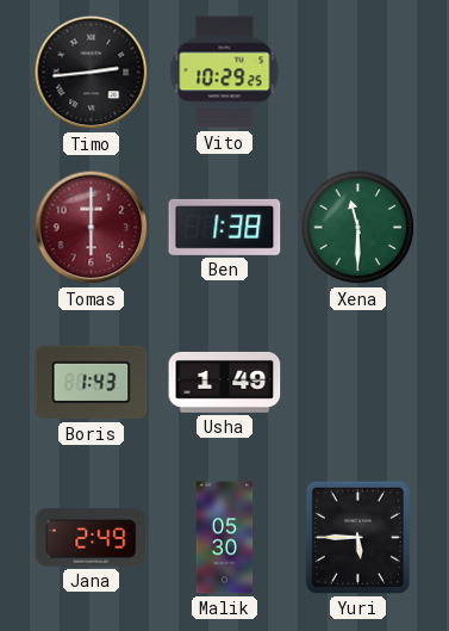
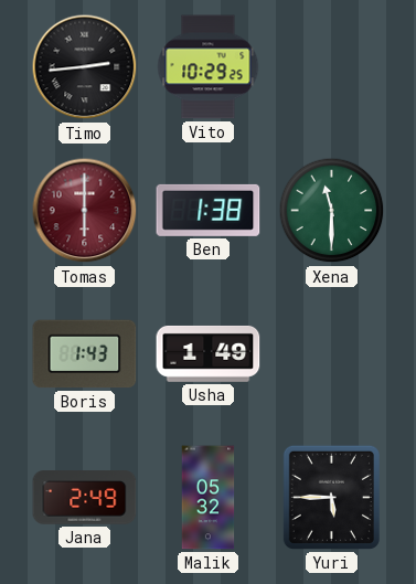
Malik: 05:30 -> 05:32 (209, 498)
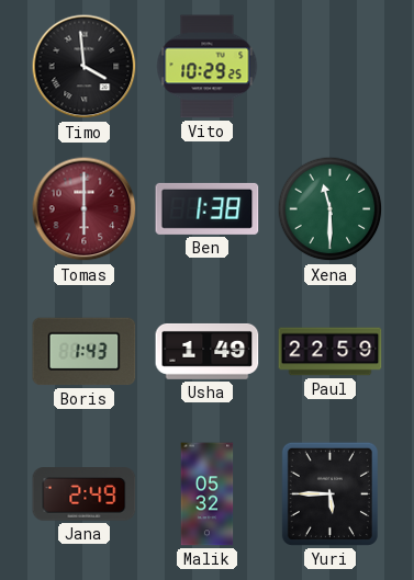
Timo: 2:44 -> 3:59 (85, 67)
Paul: none -> 22:59 (331, 352)
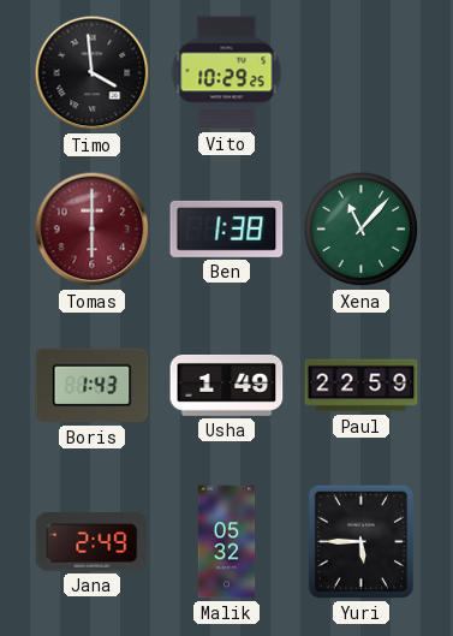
Xena: 11:30 -> 11:07 (362, 230)
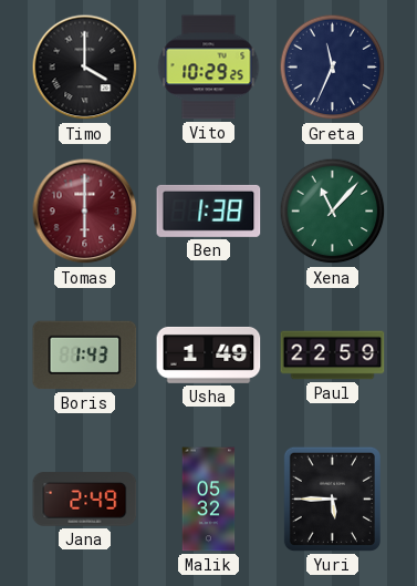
Timo: 3:59 -> 4:00 (85, 68)
Greta: none -> 11:34 (333, 68)
